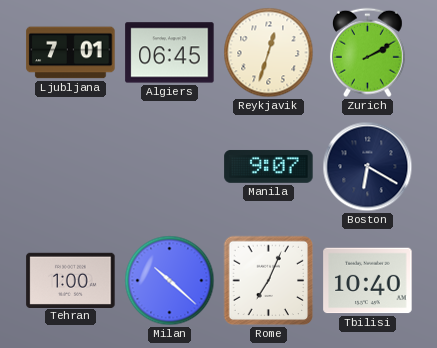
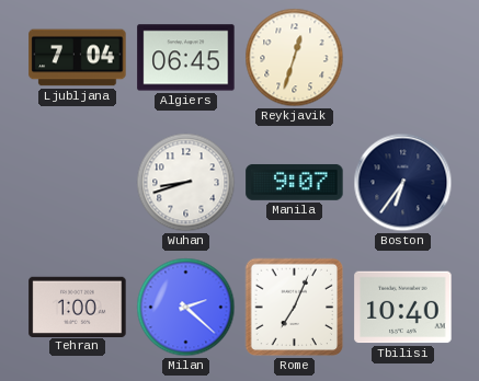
Ljubljana: 7:01 -> 7:04 (78, 58)
Zurich: 2:10 -> none (367, 53)
Wuhan: none -> 8:42 (186, 183)
Boston: 6:20 -> 6:36 (403, 183)
Milan: 10:22 -> 2:22 (186, 308)
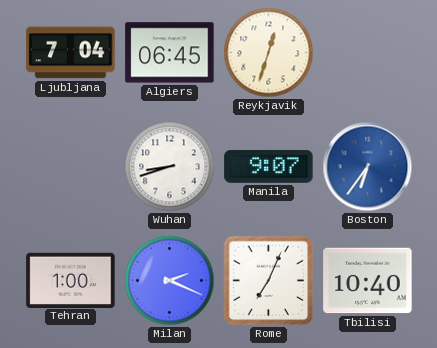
Boston dial: navy -> blue (368, 167)
Milan: 2:22 -> 2:19 (170, 281)
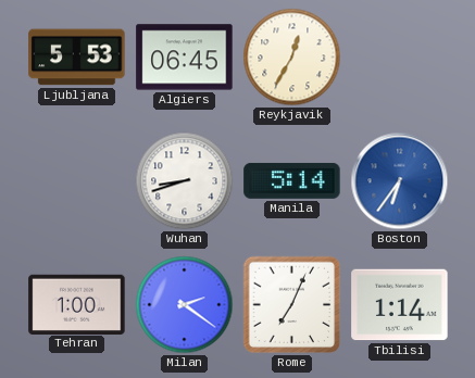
Ljubljana: 7:04 -> 5:53 (77, 58)
Reykjavik: 12:33 -> 12:35 (292, 58)
Manila: 9:07 -> 5:14 (292, 181)
Milan: 2:19 -> 2:21 (185, 305)
Tbilisi: 10:40 -> 1:14 (400, 305)
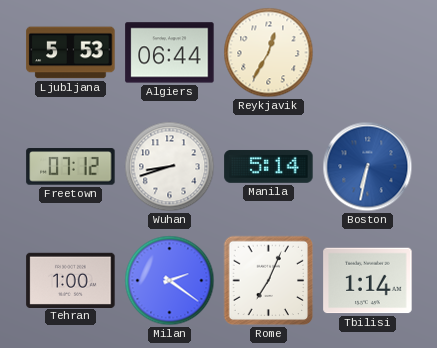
Algiers: 06:45 -> 06:44 (170, 53)
Freetown: none -> 07:12 (71, 167)
Boston: 6:36 -> 6:32 (368, 167)
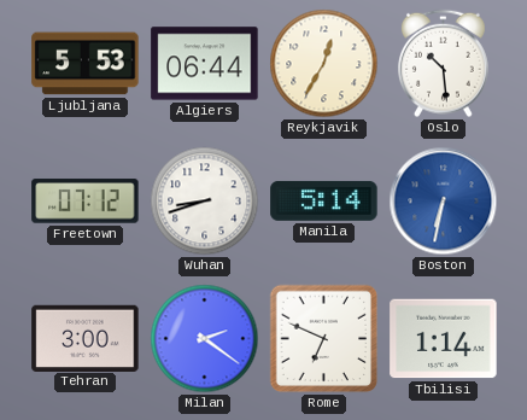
Oslo: none -> 10:29 (443, 64)
Tehran: 1:00 -> 3:00 (86, 338)
Rome: 7:04 -> 6:49 (324, 339)
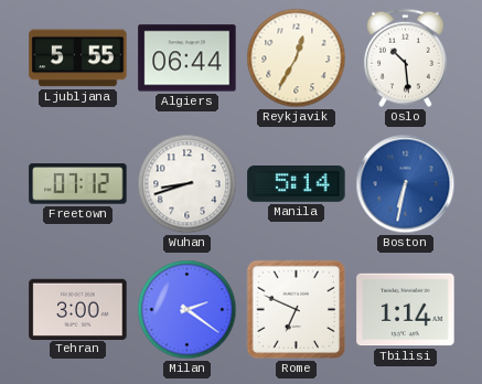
Ljubljana: 5:53 -> 5:55 (78, 58)
